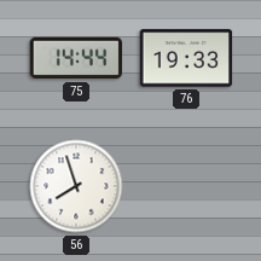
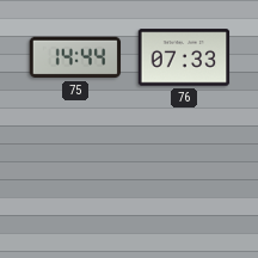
76: 19:33 -> 07:33 (184, 57)
56: 7:57 -> none (76, 186)
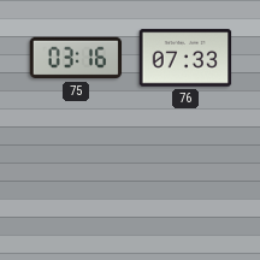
75: 14:44 -> 03:16 (76, 58)
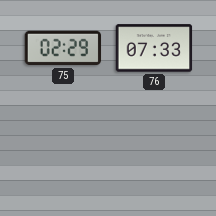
75: 03:16 -> 02:29 (63, 48)
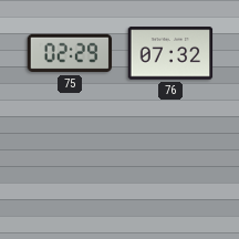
76: 07:33 -> 07:32 (170, 53)
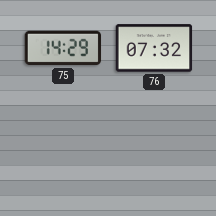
75: 02:29 -> 14:29 (63, 48)
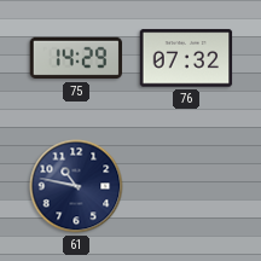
61: none -> 10:47 (76, 186)
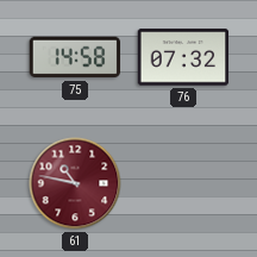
75: 14:29 -> 14:58 (75, 57)
61 dial: navy -> burgundy (75, 183)
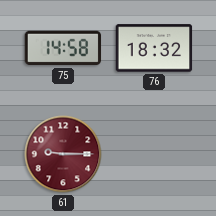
76: 07:32 -> 18:32 (154, 48)
61: 10:47 -> 9:15 (63, 154)
